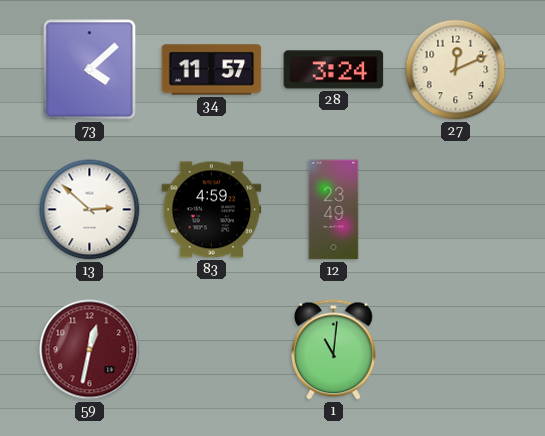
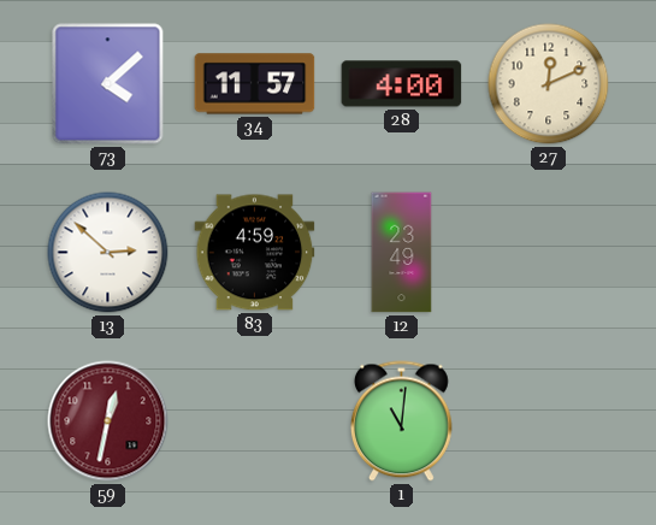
28: 3:24 -> 4:00 (402, 84)
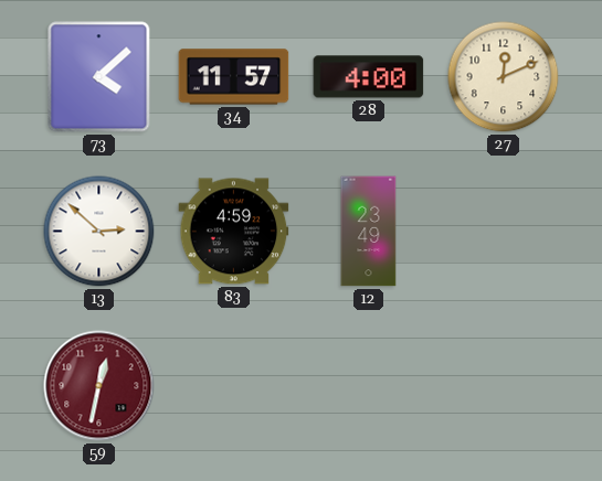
1: 11:01 -> none (401, 421)
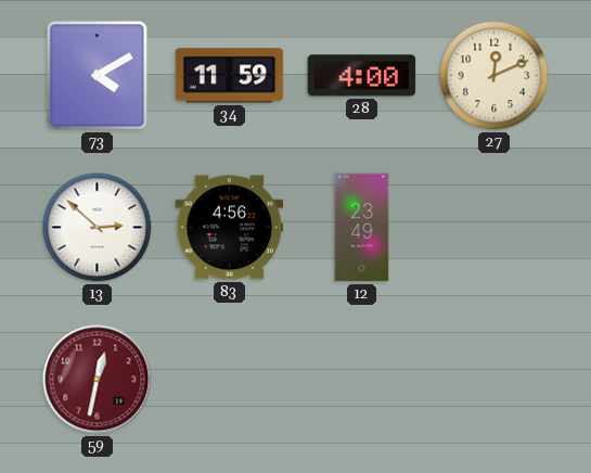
73: 4:08 -> 4:10 (98, 76)
34: 11:57 -> 11:59 (230, 76)
83: 4:59 -> 4:56 (230, 228)
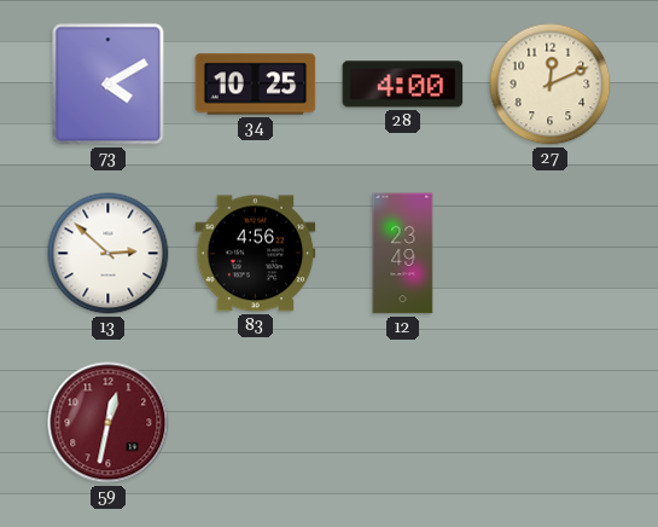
34: 11:59 -> 10:25 (256, 85)
